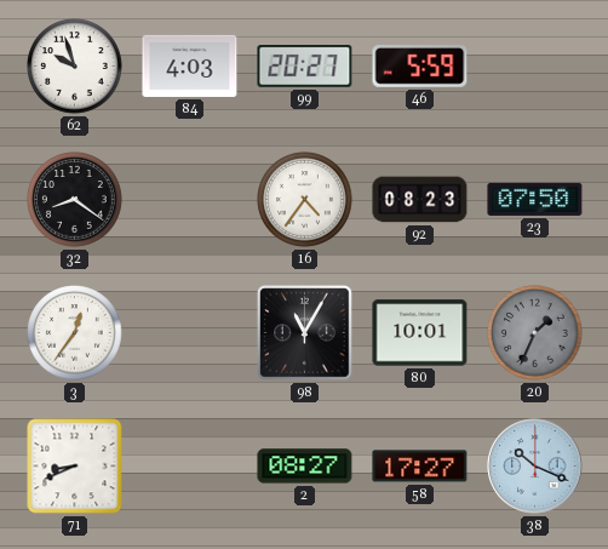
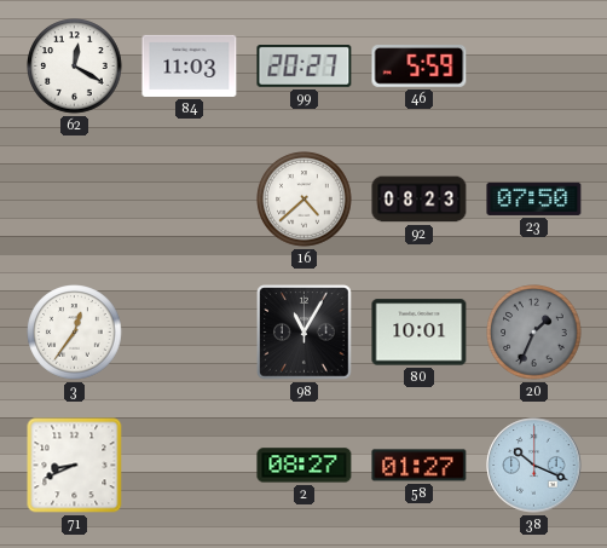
62: 9:57 -> 12:20 (75, 67)
84: 4:03 -> 11:03 (190, 65)
32: 8:21 -> none (75, 200)
16: 4:36 -> 4:38 (305, 200)
58: 17:27 -> 01:27 (420, 466)
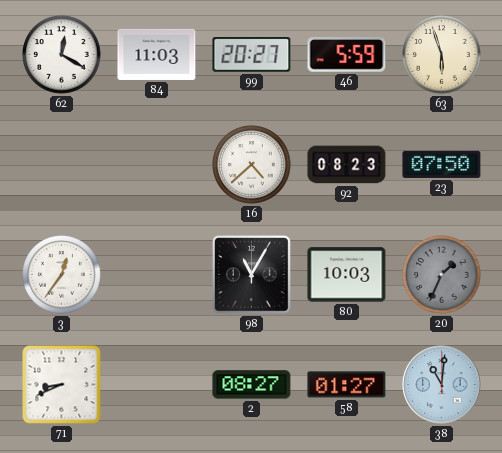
63: none -> 5:57 (442, 55)
80: 10:01 -> 10:03 (347, 275)
38: 10:19 -> 11:01 (442, 385)
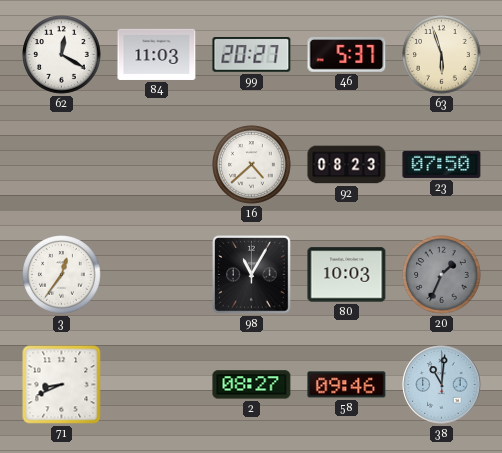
46: 5:59 -> 5:37 (347, 55)
58: 01:27 -> 09:46 (347, 385)
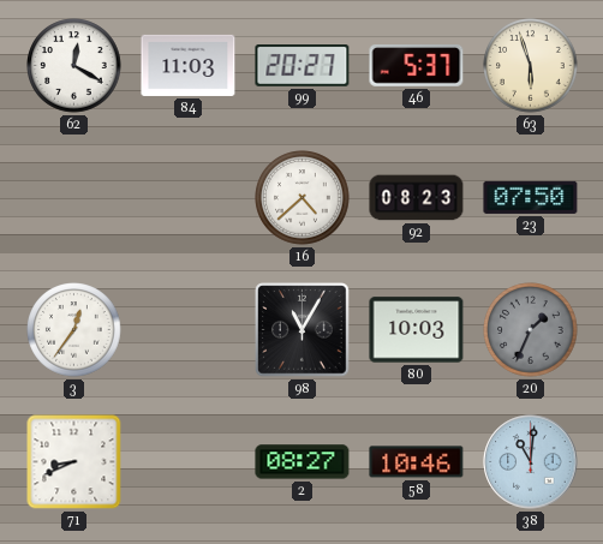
58: 09:46 -> 10:46 (417, 462)
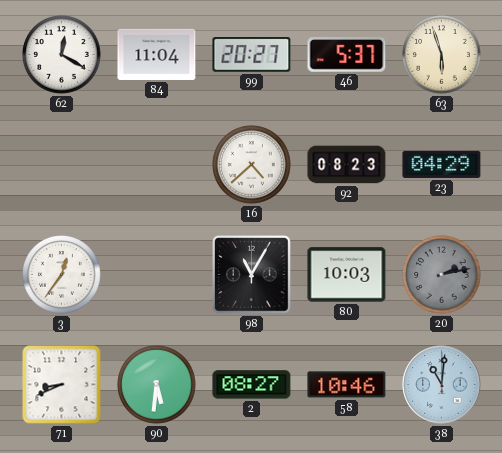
84: 11:03 -> 11:04 (157, 54)
23: 07:50 -> 04:29 (442, 164)
20: 1:34 -> 2:13 (442, 275)
90: none -> 5:31 (157, 385)
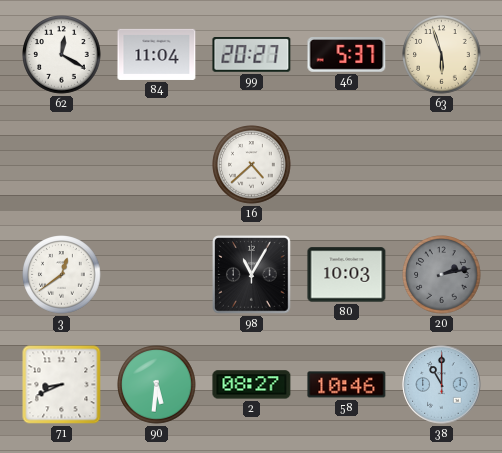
92: 08:23 -> none (347, 165)
23: 04:29 -> none (442, 164)
3: 12:36 -> 12:39 (62, 275)
38: 11:01 -> 11:00 (442, 385)
